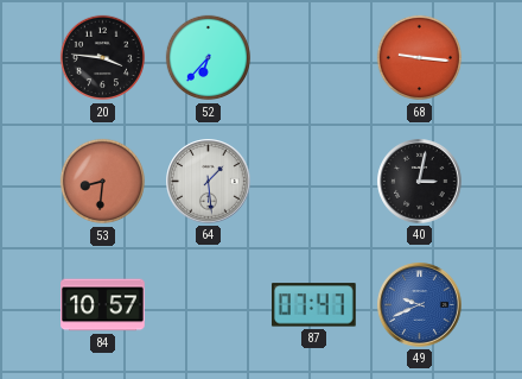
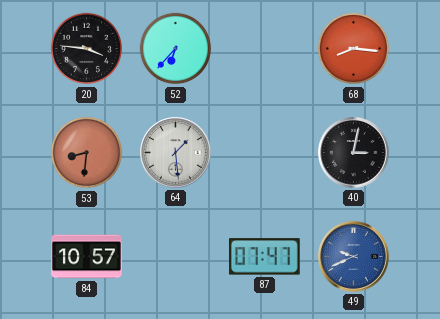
68: 9:16 -> 8:16 (354, 49)
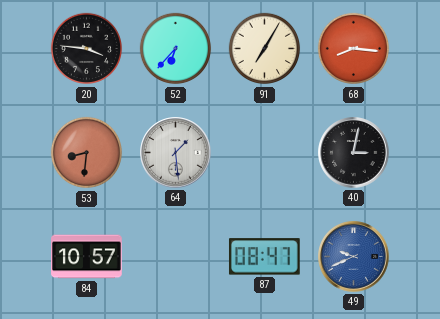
91: none -> 7:05 (265, 49)
87: 07:47 -> 08:47 (264, 257)
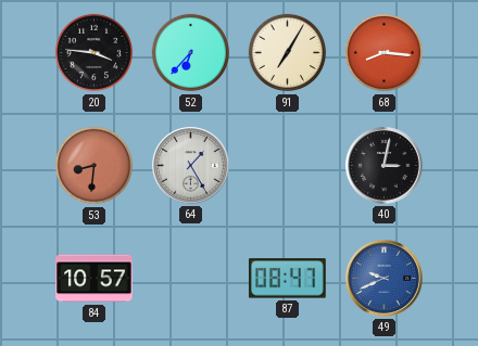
64: 1:29 -> 1:25 (191, 166)
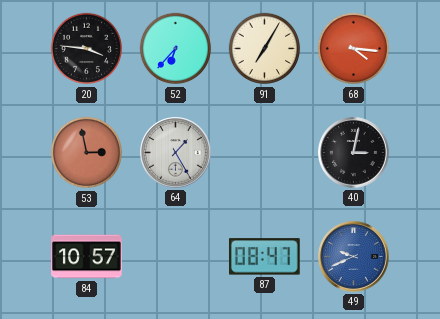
68: 8:16 -> 4:16 (354, 49)
53: 8:31 -> 2:58 (87, 153)
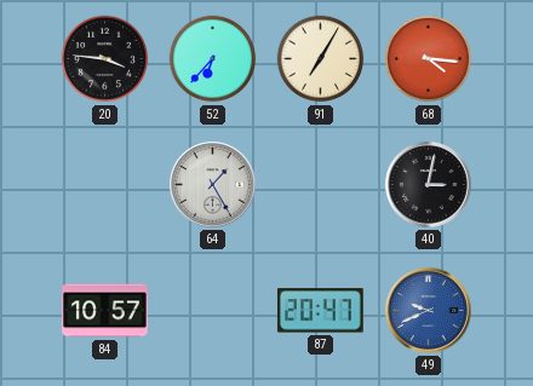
53: 2:58 -> none (87, 153)
87: 08:47 -> 20:47 (320, 311)
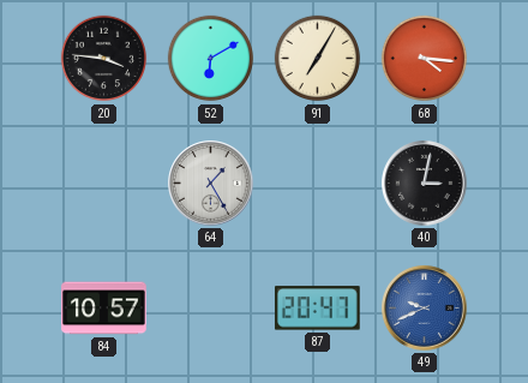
52: 6:37 -> 6:10 (211, 59)
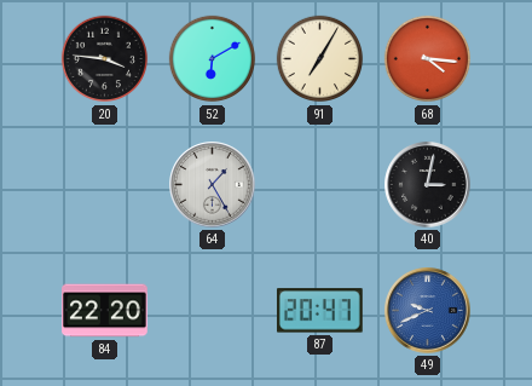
84: 10:57 -> 22:20 (105, 311)
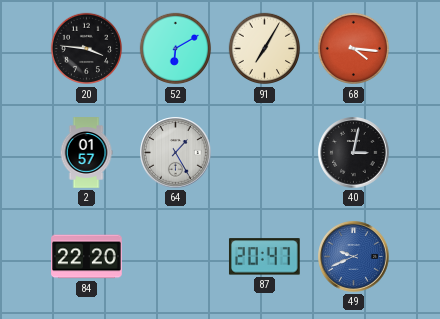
2: none -> 01:57 (86, 153)
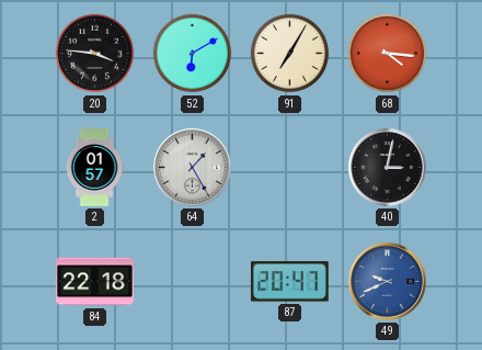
84: 22:20 -> 22:18 (95, 282)
